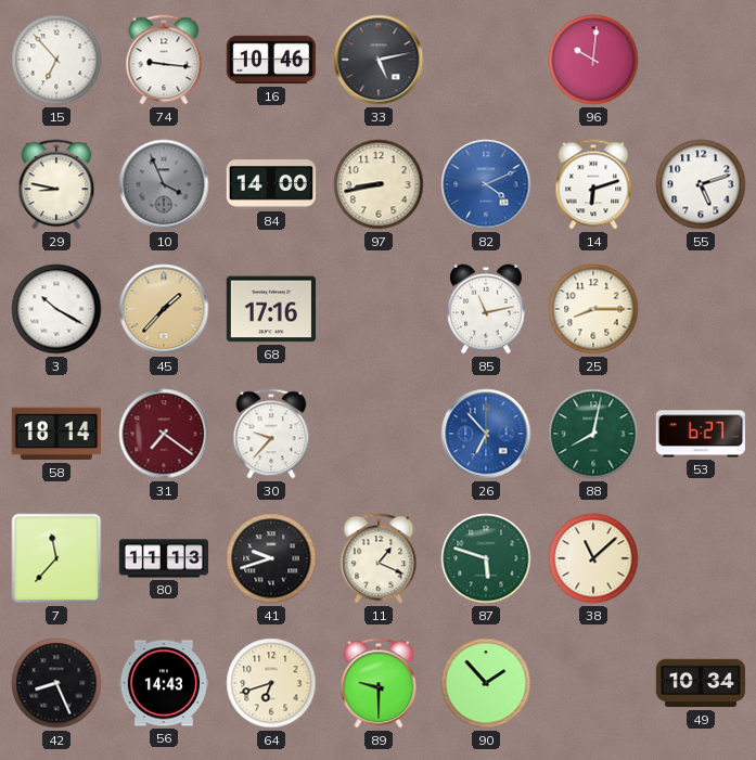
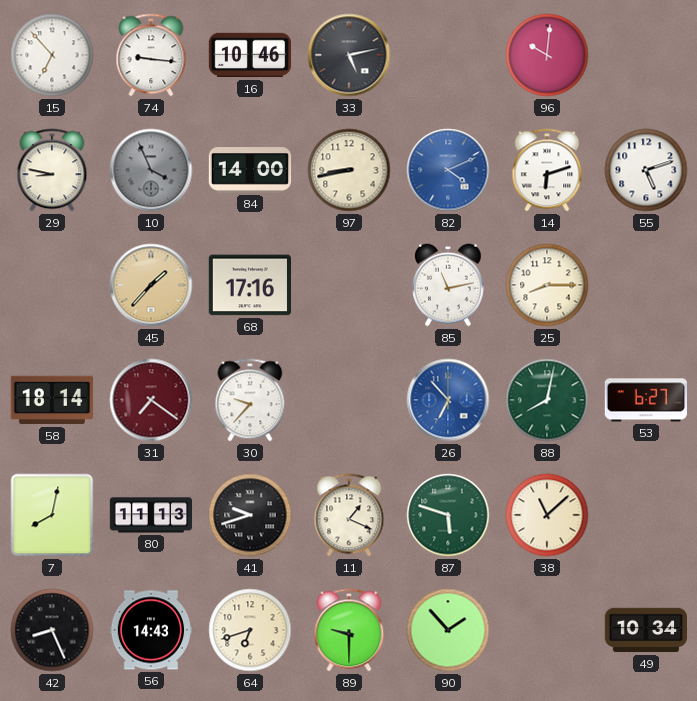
3: 10:20 -> none (56, 309)
7: 11:37 -> 8:02 (52, 515)
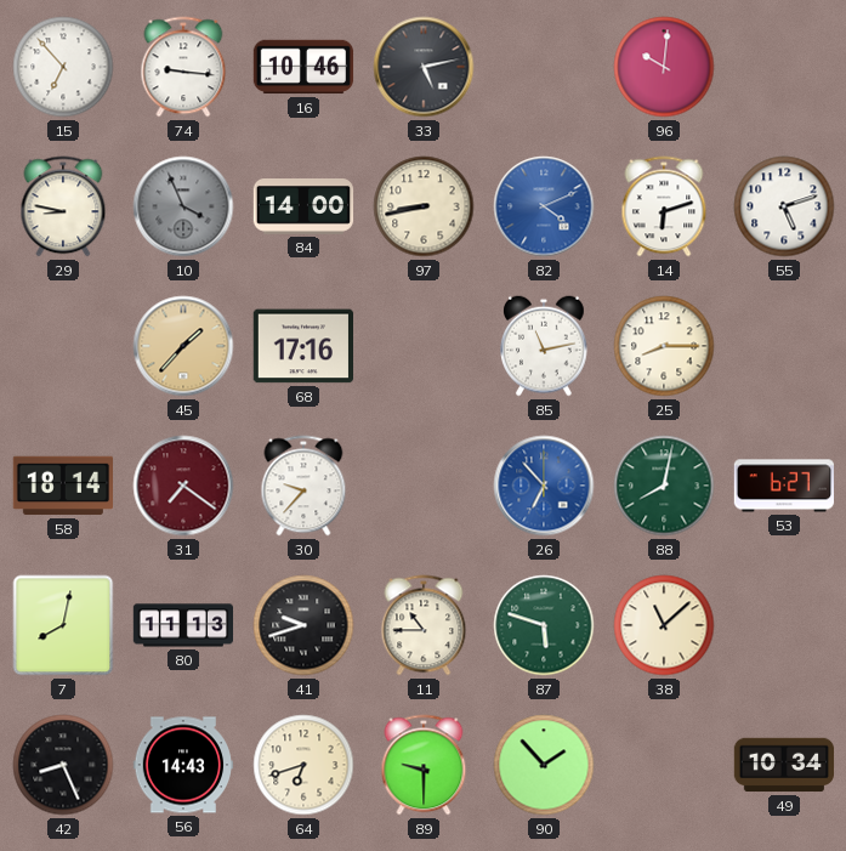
11: 1:19 -> 10:45 (424, 625)
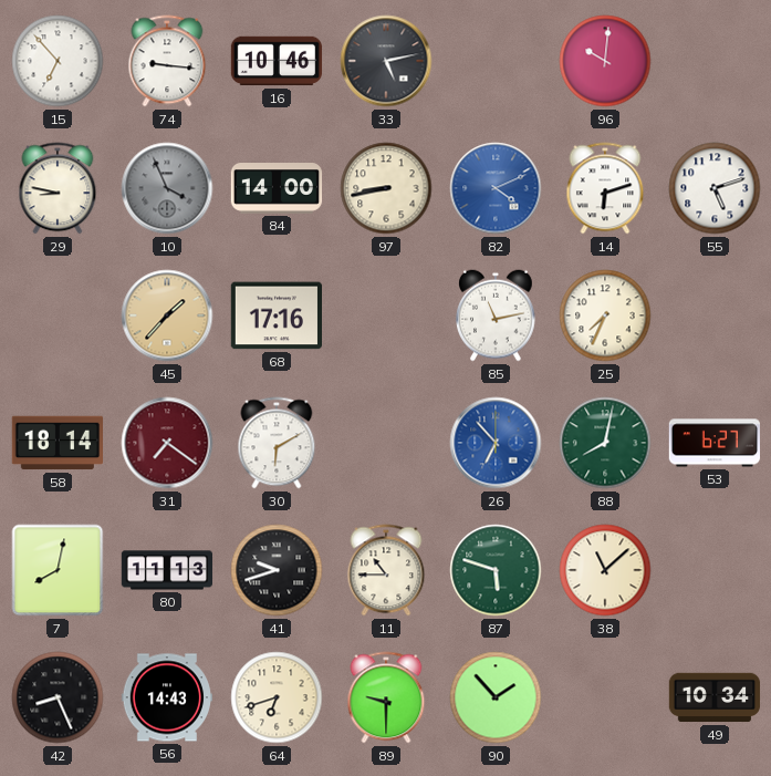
25: 8:15 -> 7:34 (605, 315)
30: 9:37 -> 6:10 (277, 443)
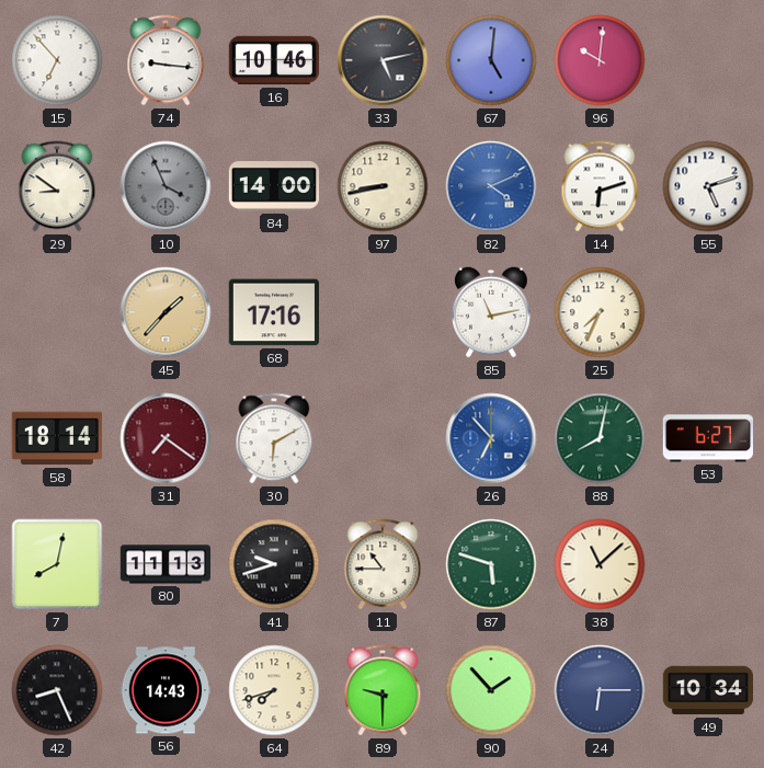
67: none -> 5:01 (491, 60)
29: 8:47 -> 8:51 (57, 186)
64: 6:42 -> 7:42 (274, 690)
24: none -> 6:15 (600, 690)
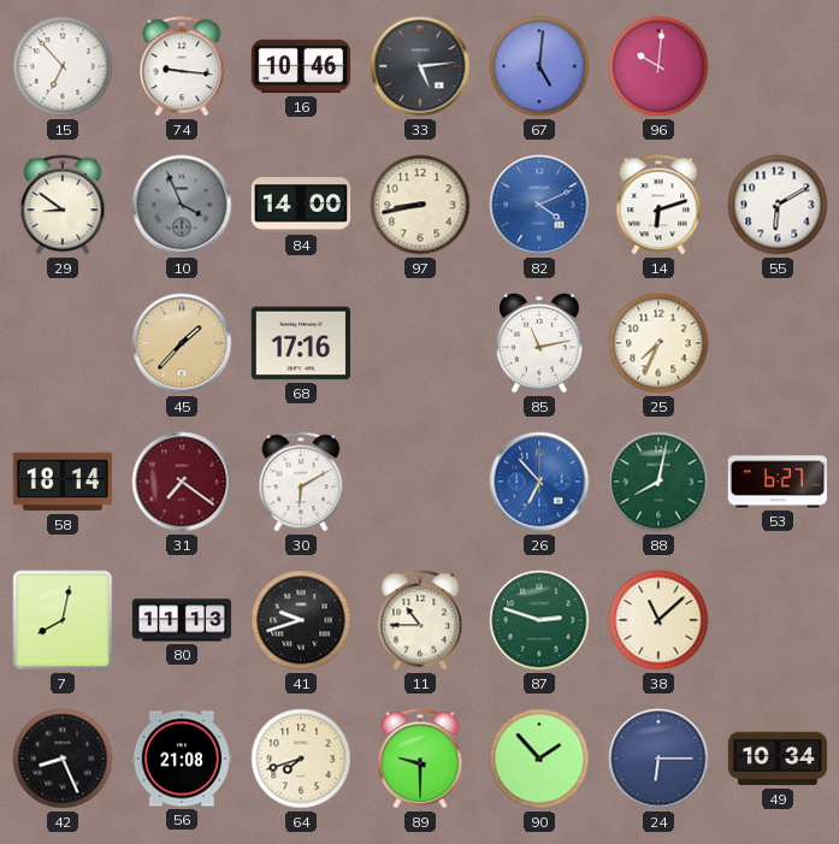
33: 5:13 -> 5:14 (420, 66)
55: 5:12 -> 6:10 (778, 205)
87: 5:48 -> 2:48 (539, 620)
56: 14:43 -> 21:08 (181, 759)
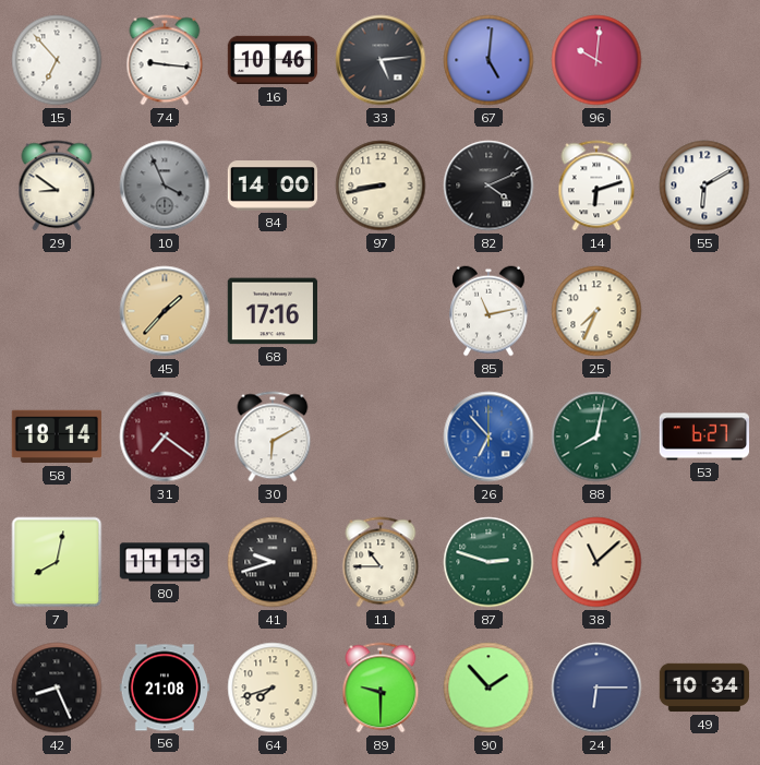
82 dial: blue -> black (488, 186)
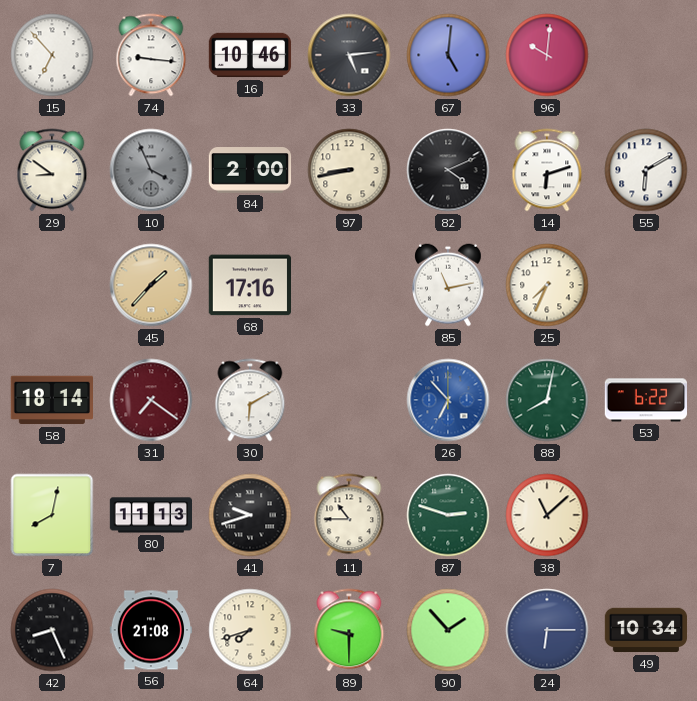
84: 14:00 -> 2:00 (250, 171)
53: 6:27 -> 6:22 (645, 400)
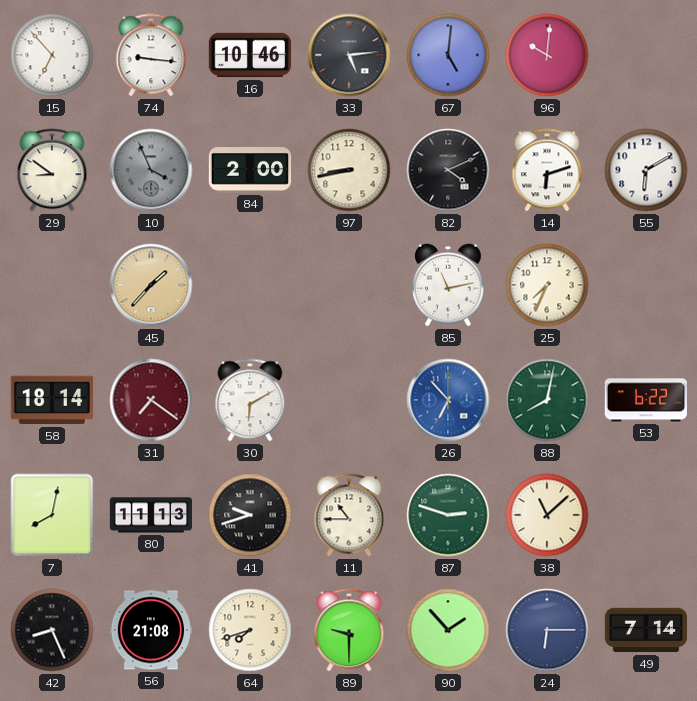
68: 17:16 -> none (249, 285)
49: 10:34 -> 7:14 (646, 630)
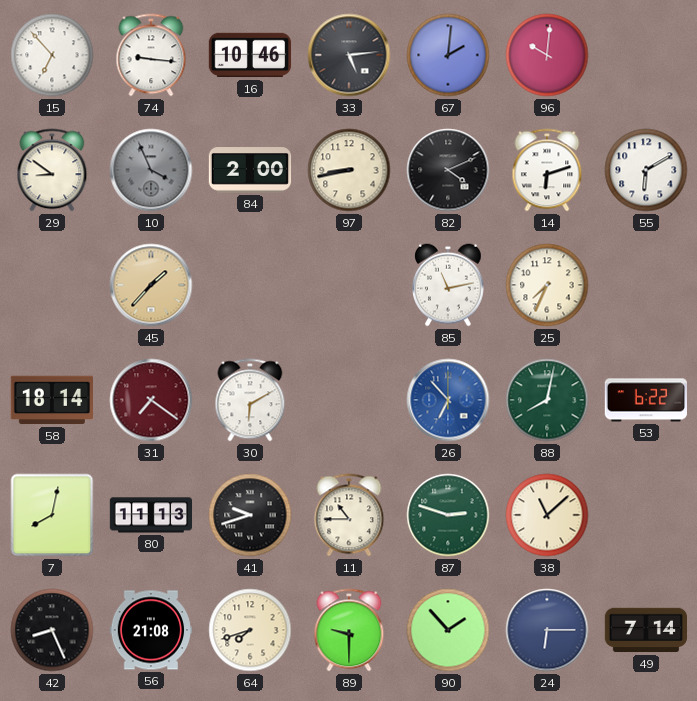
67: 5:01 -> 2:01 (448, 55)
